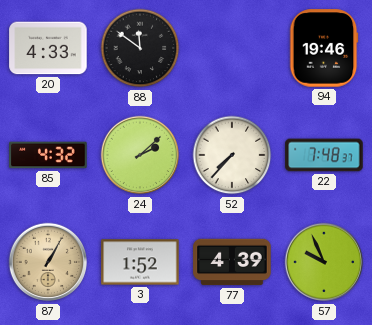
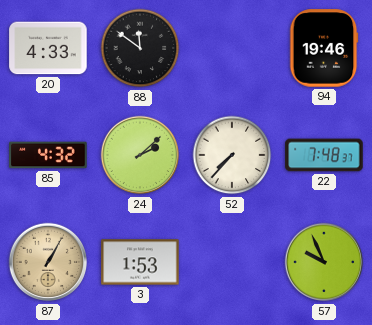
3: 1:52 -> 1:53 (140, 262)
77: 4:39 -> none (232, 262)
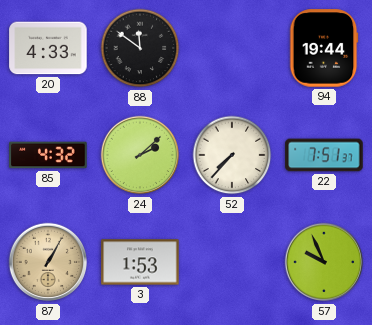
94: 19:46 -> 19:44 (324, 48)
22: 7:48 -> 7:51 (324, 155)
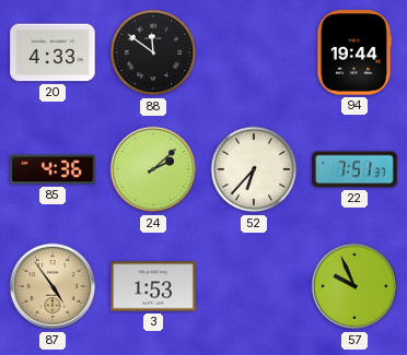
85: 4:32 -> 4:36 (53, 169)
52: 7:37 -> 6:37 (254, 169)
87: 1:05 -> 4:54 (53, 286)
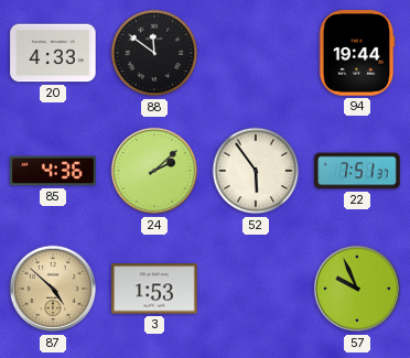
52: 6:37 -> 5:54 (256, 171)
87: 4:54 -> 4:52 (53, 289)
